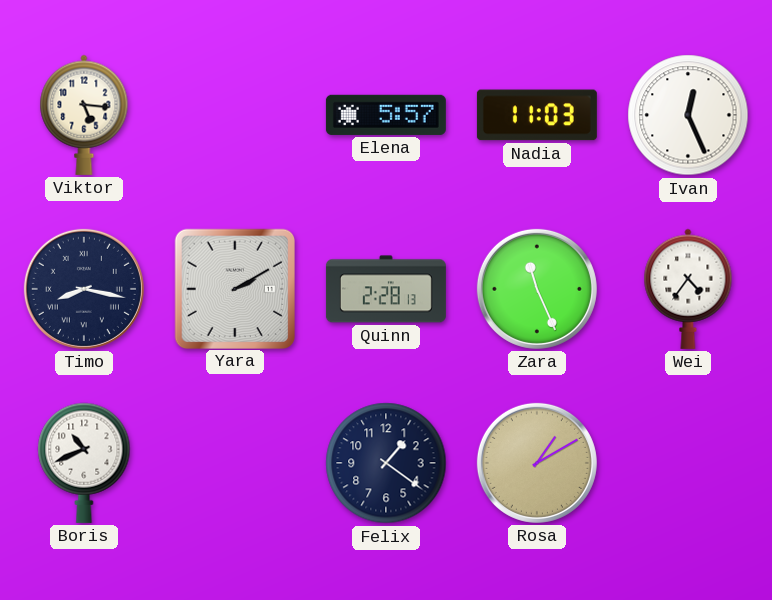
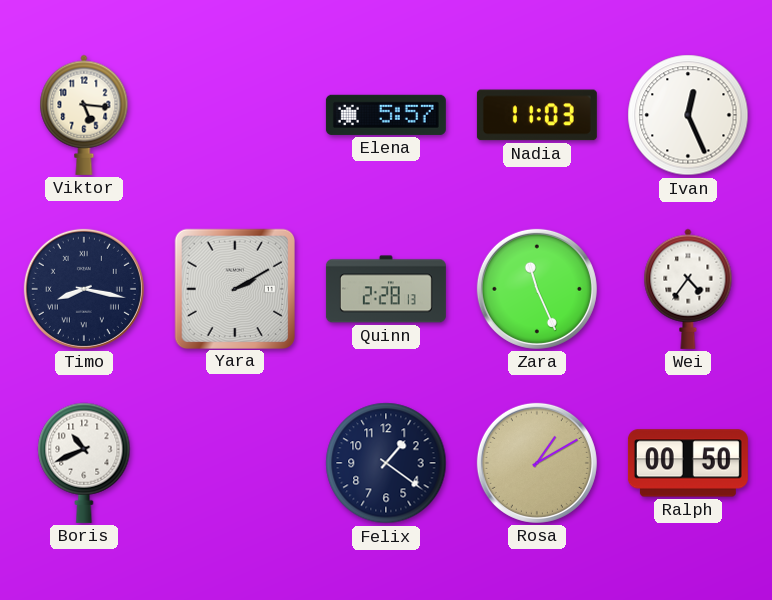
Ralph: none -> 00:50 (688, 463)
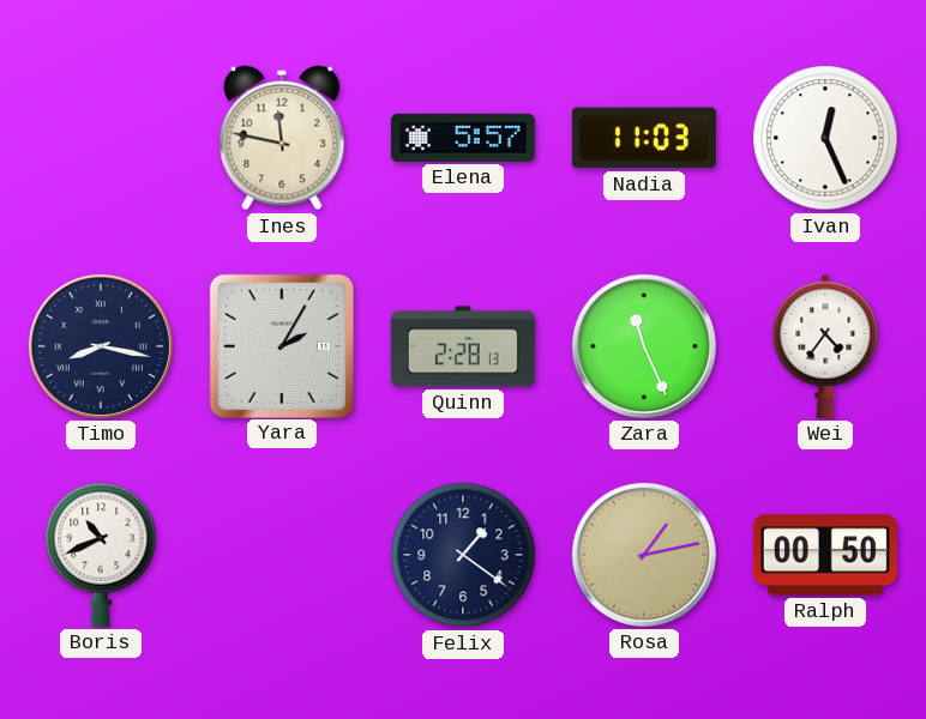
Viktor: 5:16 -> none (84, 115)
Ines: none -> 11:47 (282, 138)
Yara: 2:10 -> 2:05 (281, 345)
Rosa: 1:10 -> 1:13 (644, 555)
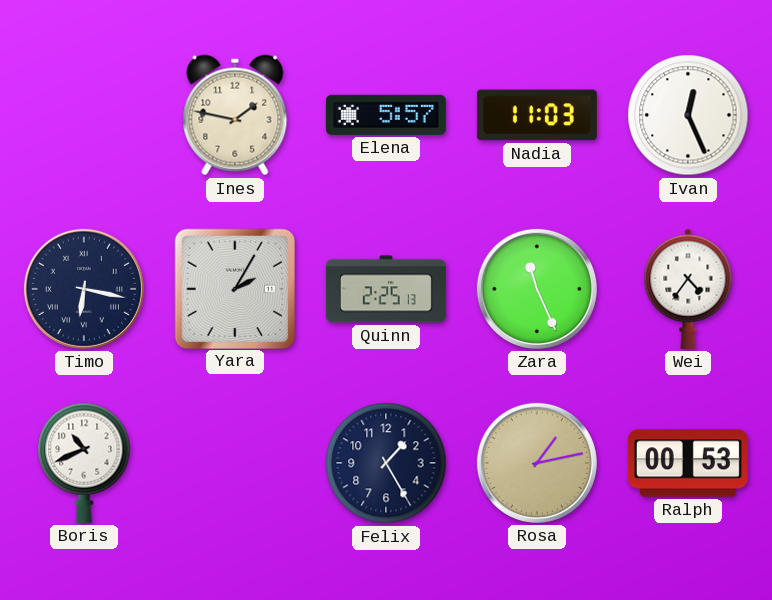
Ines: 11:47 -> 1:47 (235, 115)
Timo: 8:17 -> 6:17 (84, 289)
Quinn: 2:28 -> 2:25 (386, 289)
Felix: 1:21 -> 1:25 (386, 463)
Ralph: 00:50 -> 00:53 (688, 463)
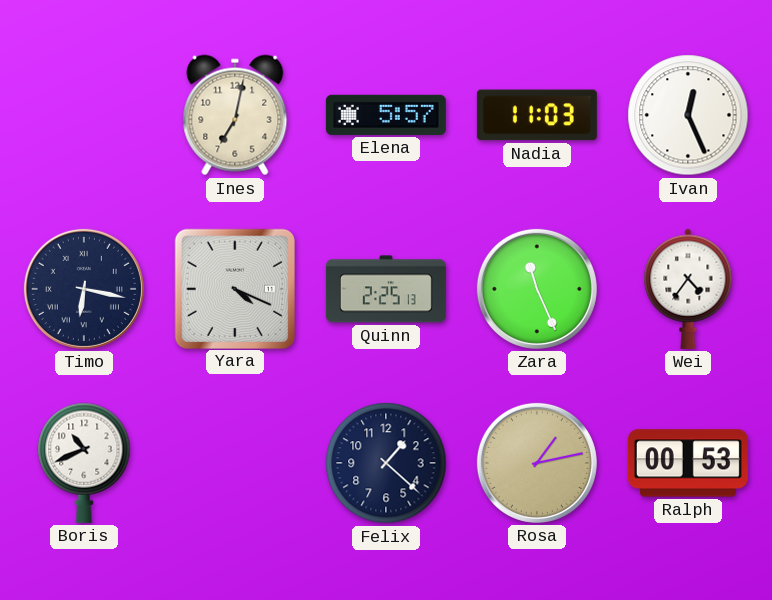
Ines: 1:47 -> 7:02 (235, 115)
Yara: 2:05 -> 4:19 (234, 288)
Felix: 1:25 -> 1:22 (386, 463)
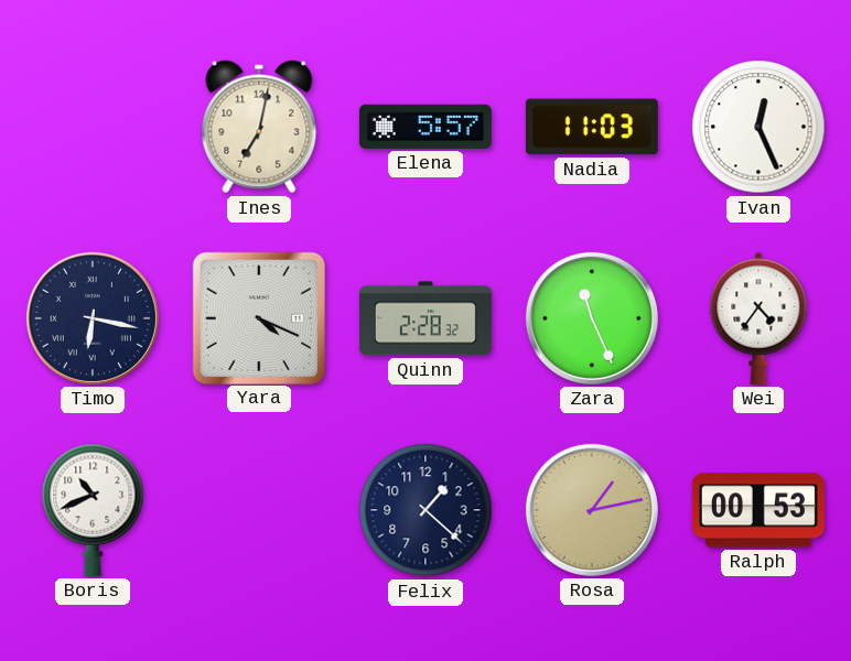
Quinn: 2:25 -> 2:28 (425, 318)
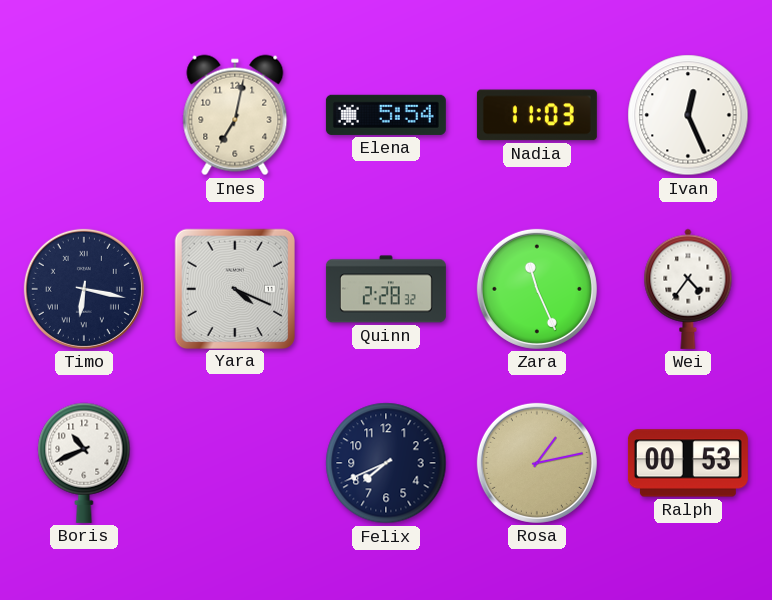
Elena: 5:57 -> 5:54 (386, 115)
Felix: 1:22 -> 7:41 (386, 463)
